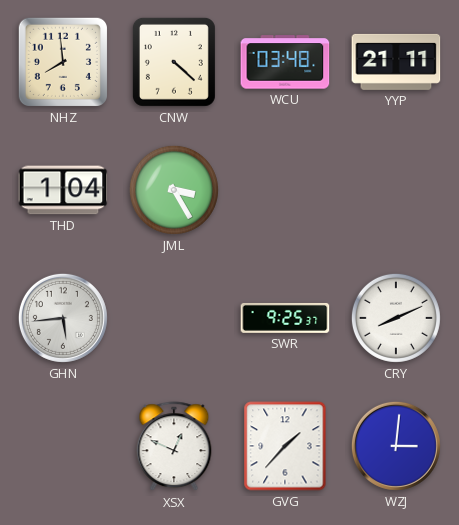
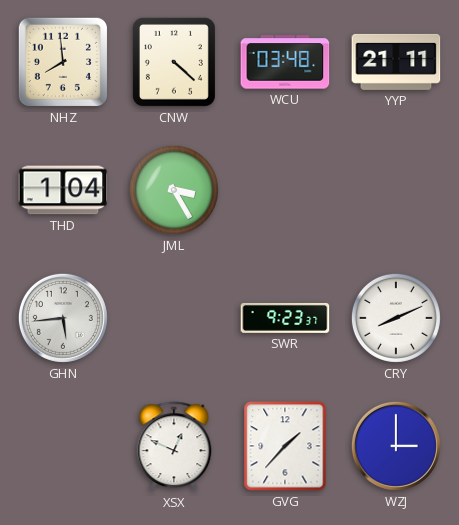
SWR: 9:25 -> 9:23 (285, 318)
WZJ: 3:01 -> 3:00 (396, 446)
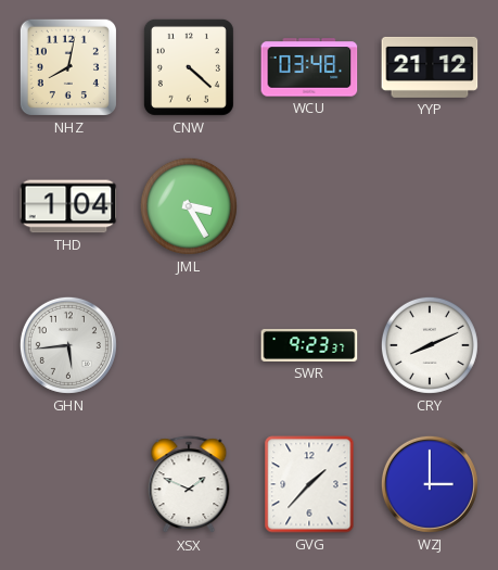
NHZ: 7:59 -> 8:02 (68, 67)
YYP: 21:11 -> 21:12 (430, 67)
XSX: 12:49 -> 1:49 (189, 485)
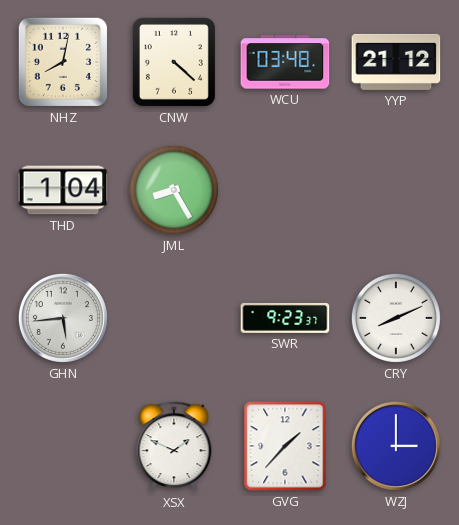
JML: 3:25 -> 8:25 (174, 190)
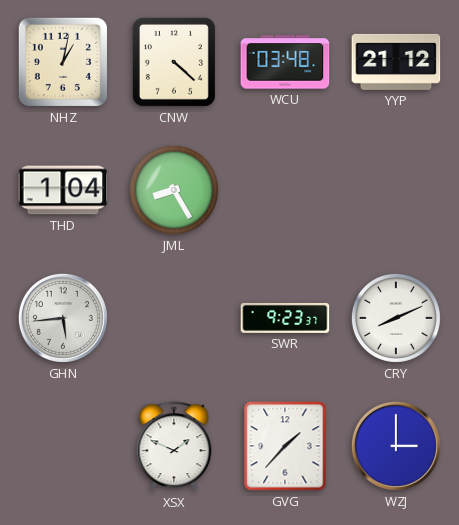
NHZ: 8:02 -> 1:02 (63, 62)
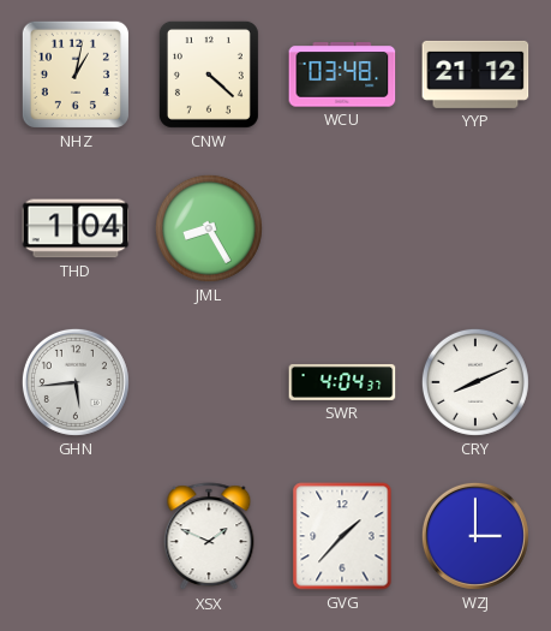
SWR: 9:23 -> 4:04 (342, 382)
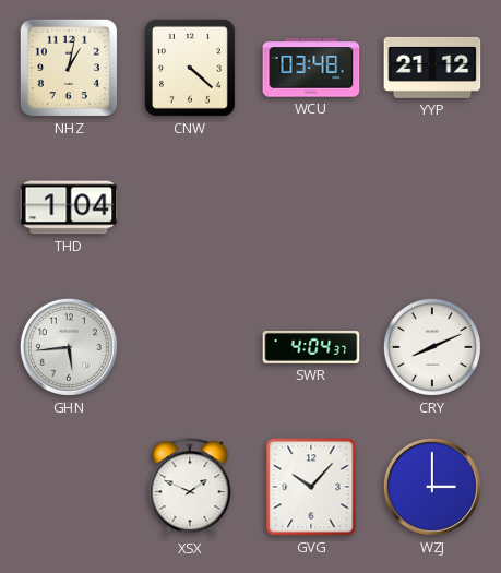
JML: 8:25 -> none (209, 228)
GVG: 1:37 -> 10:07 (311, 487)
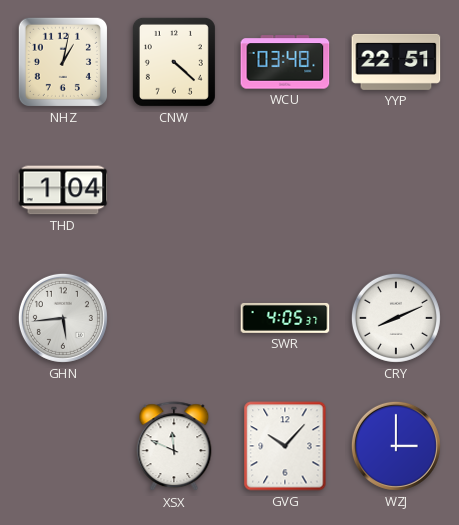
YYP: 21:12 -> 22:51 (396, 62)
SWR: 4:04 -> 4:05 (285, 318)
XSX: 1:49 -> 11:49 (174, 447)
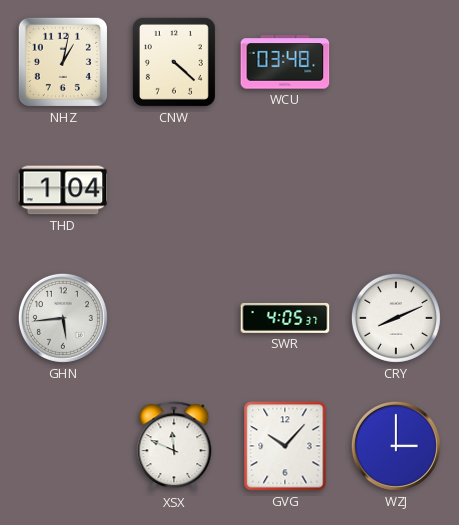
YYP: 22:51 -> none (396, 62)
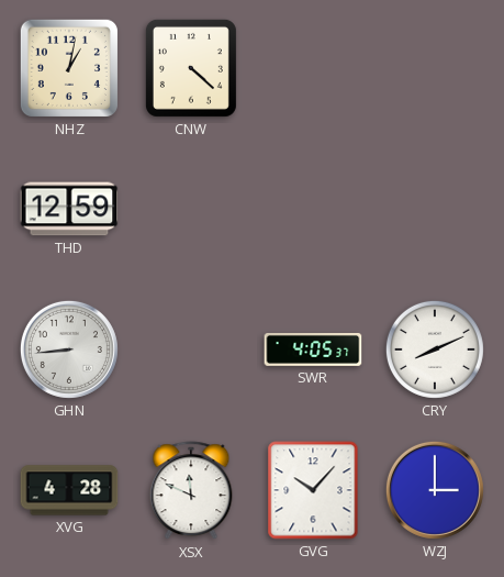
WCU: 03:48 -> none (285, 62)
THD: 1:04 -> 12:59 (69, 209)
GHN: 5:44 -> 8:44 (69, 349)
XVG: none -> 4:28 (69, 490)
